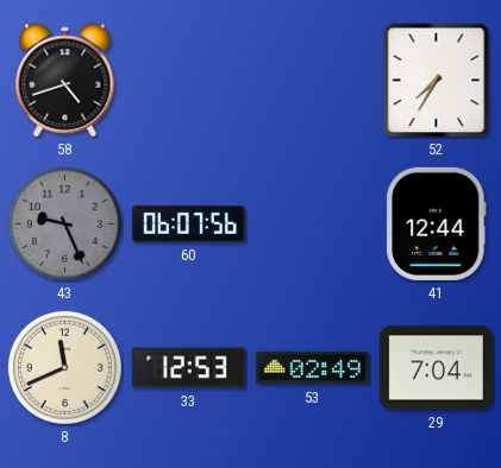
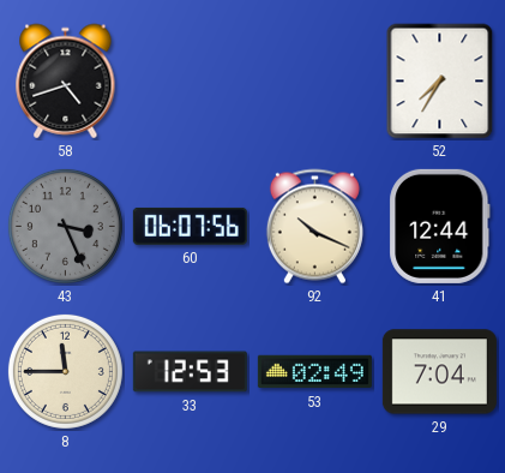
43: 9:26 -> 3:26 (65, 226)
92: none -> 10:19 (314, 227)
8: 11:41 -> 11:45 (65, 371)
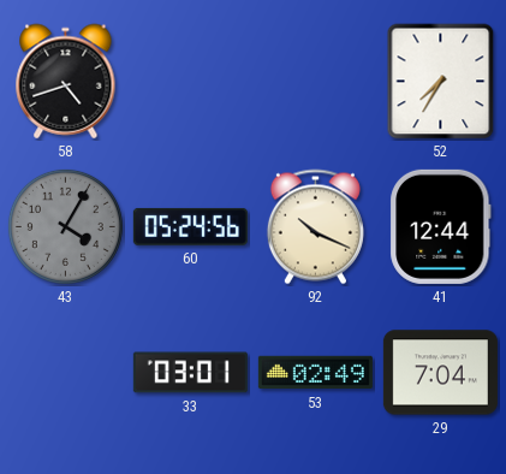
43: 3:26 -> 4:05 (65, 226)
60: 06:07 -> 05:24 (190, 226)
8: 11:45 -> none (65, 371)
33: 12:53 -> 03:01 (190, 373)
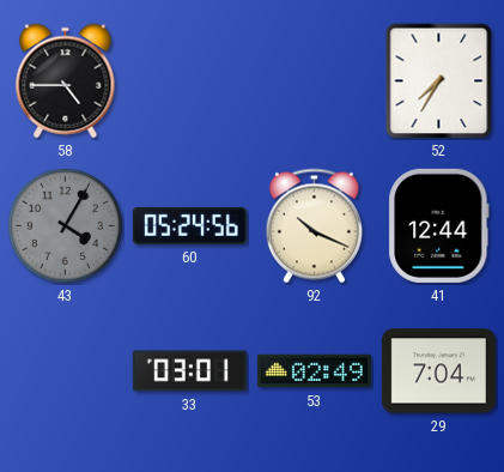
58: 4:42 -> 4:45 (66, 81)
